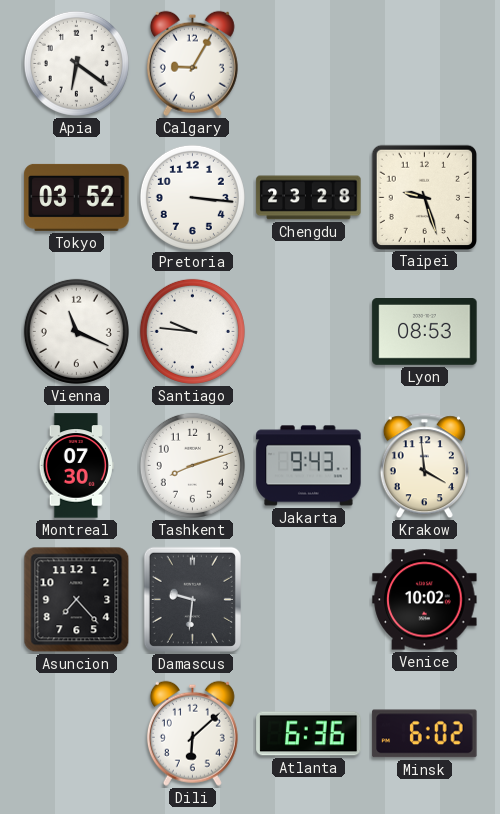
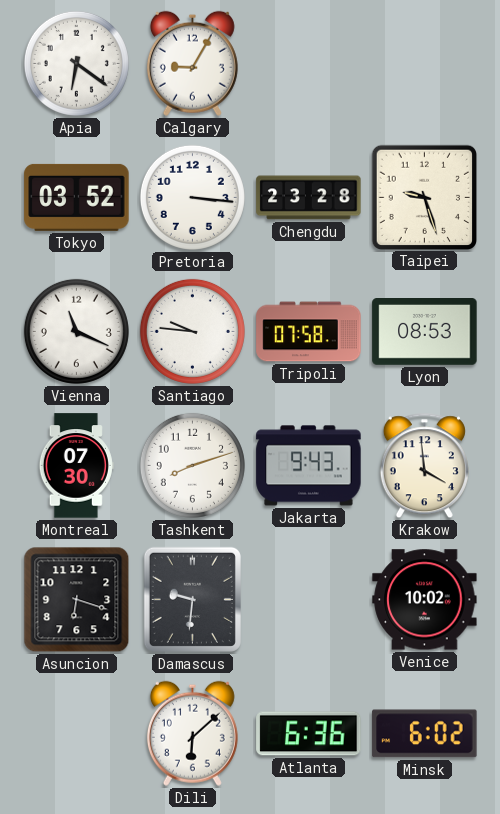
Tripoli: none -> 07:58 (309, 332)
Asuncion: 7:23 -> 6:18 (77, 600)
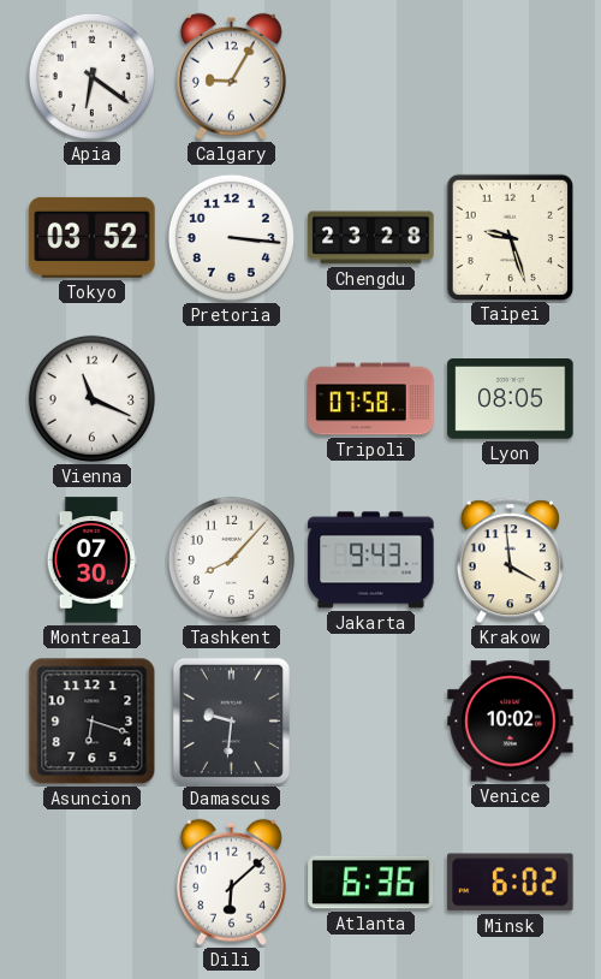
Santiago: 9:46 -> none (192, 331)
Lyon: 08:53 -> 08:05 (511, 399)
Tashkent: 8:12 -> 8:07 (231, 559)
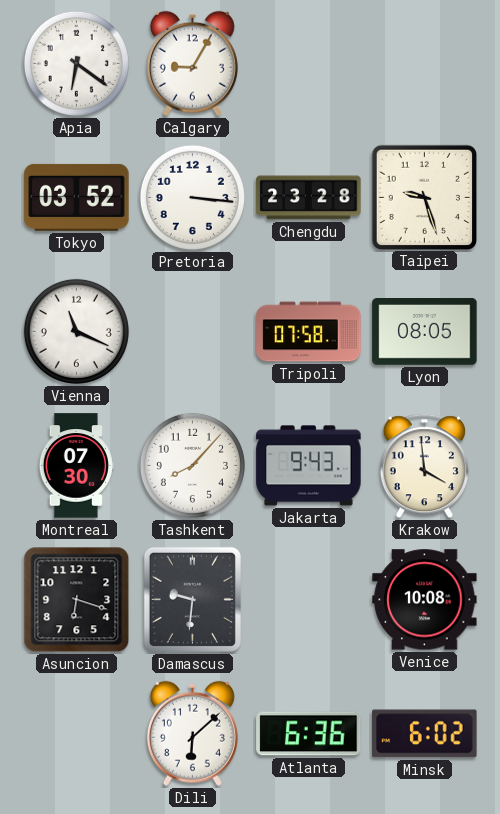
Venice: 10:02 -> 10:08 (425, 600)
